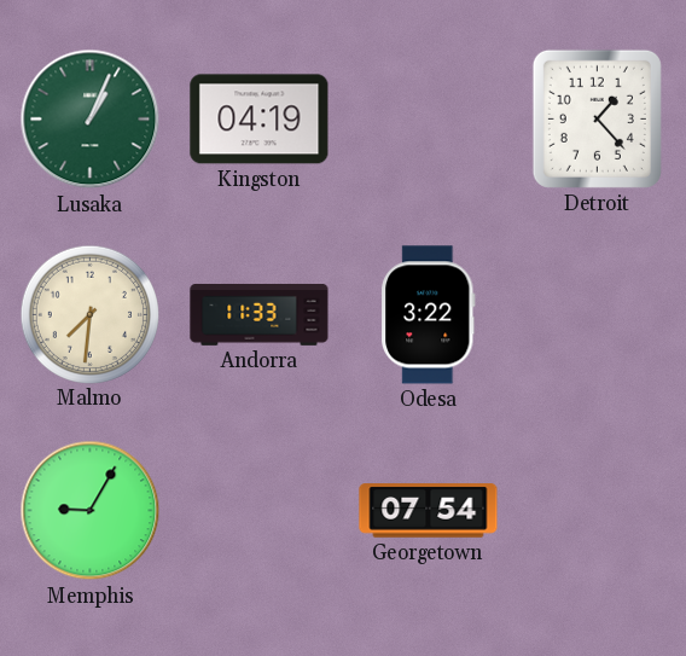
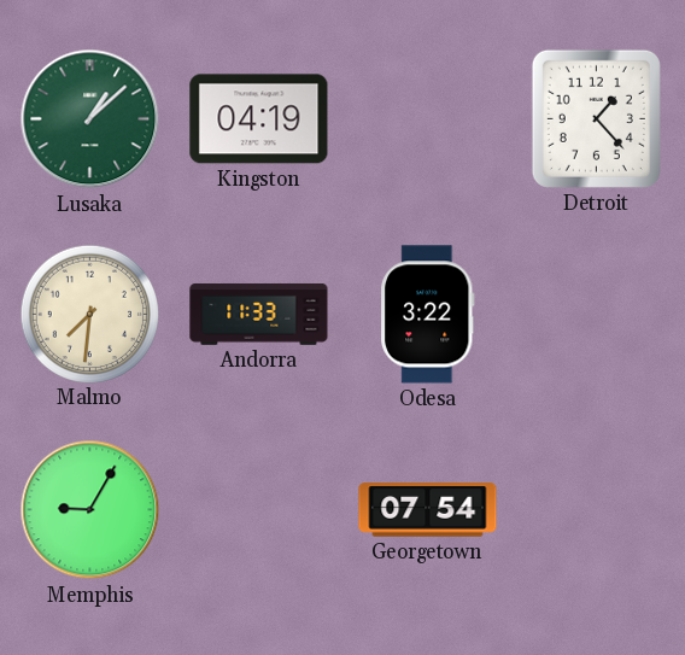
Lusaka: 1:04 -> 1:08 (90, 119)
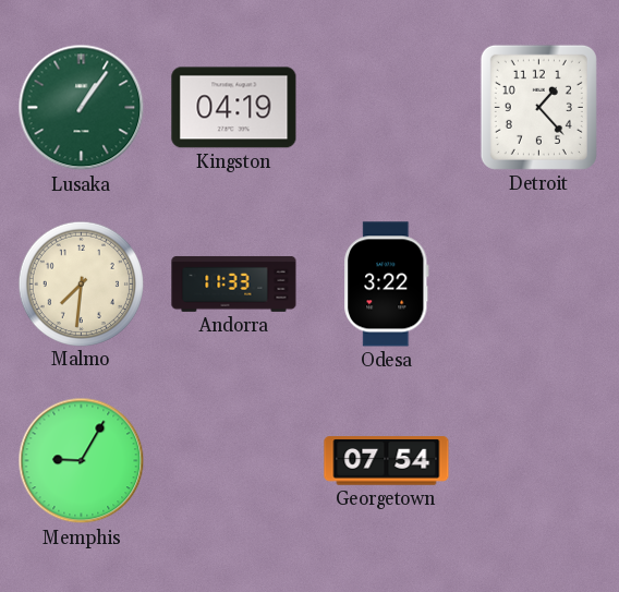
Lusaka: 1:08 -> 1:06 (82, 108)
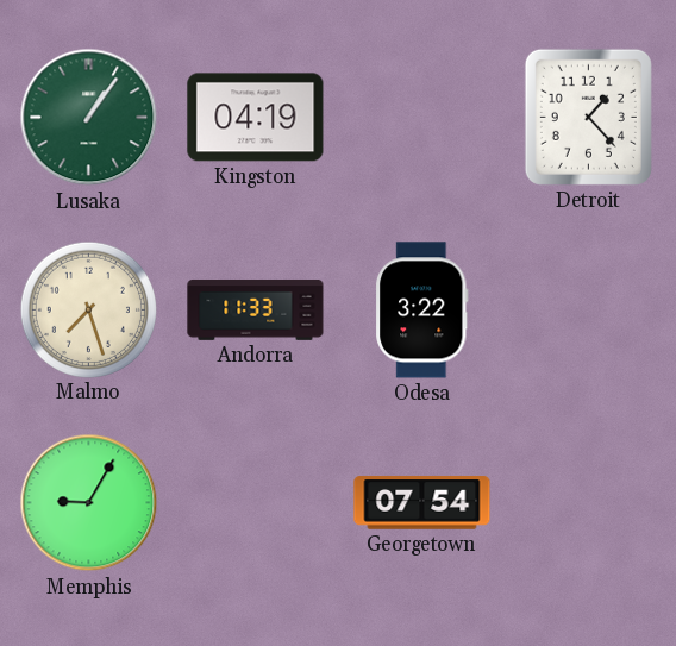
Malmo: 7:31 -> 7:27 (88, 309)
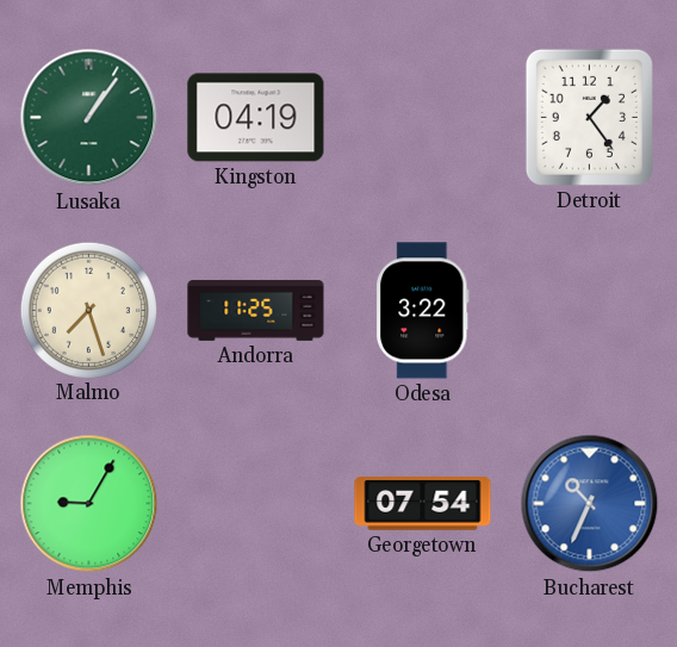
Detroit: 1:23 -> 1:24 (589, 117)
Andorra: 11:33 -> 11:25 (256, 311)
Bucharest: none -> 10:34 (590, 504)
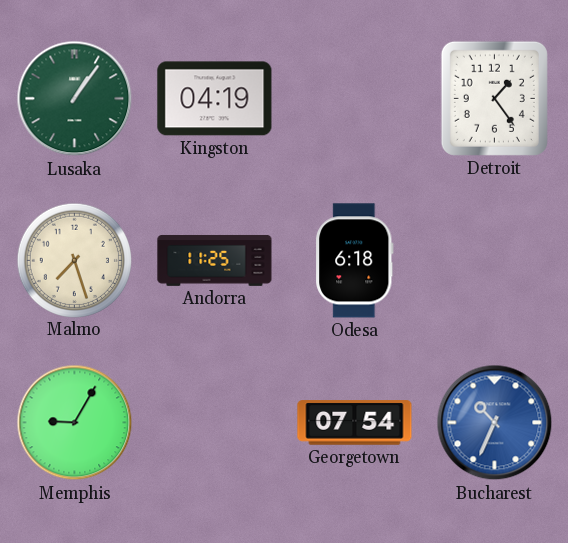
Odesa: 3:22 -> 6:18 (355, 261)
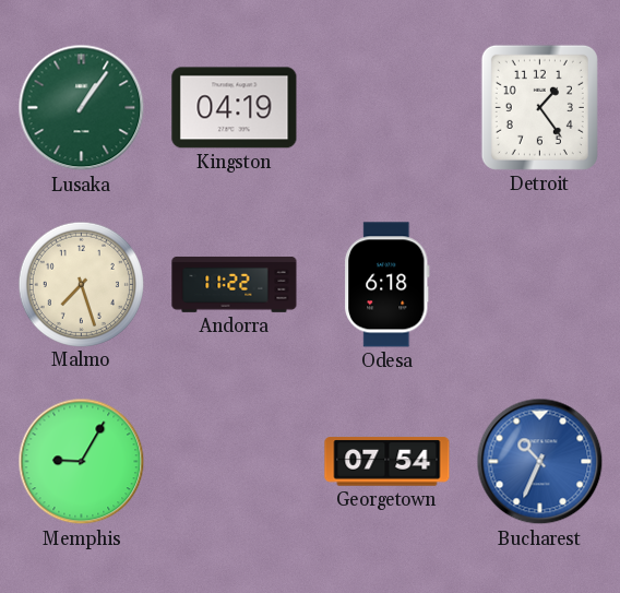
Andorra: 11:25 -> 11:22 (235, 285)
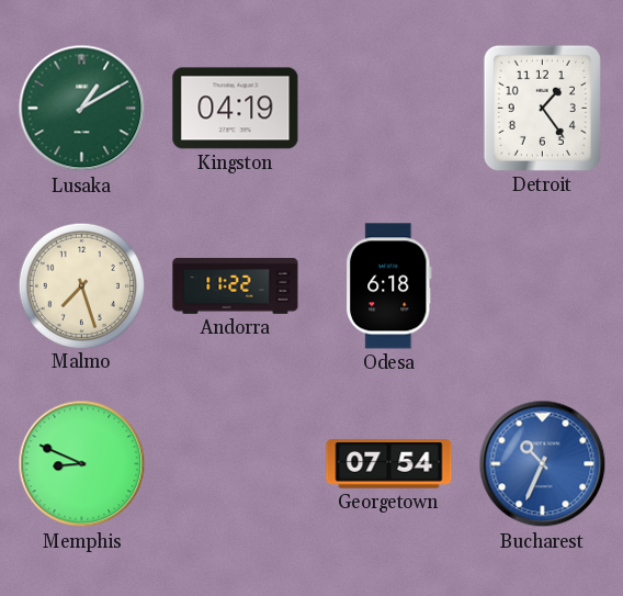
Lusaka: 1:06 -> 1:10 (82, 109)
Memphis: 9:05 -> 8:49 (82, 464)
